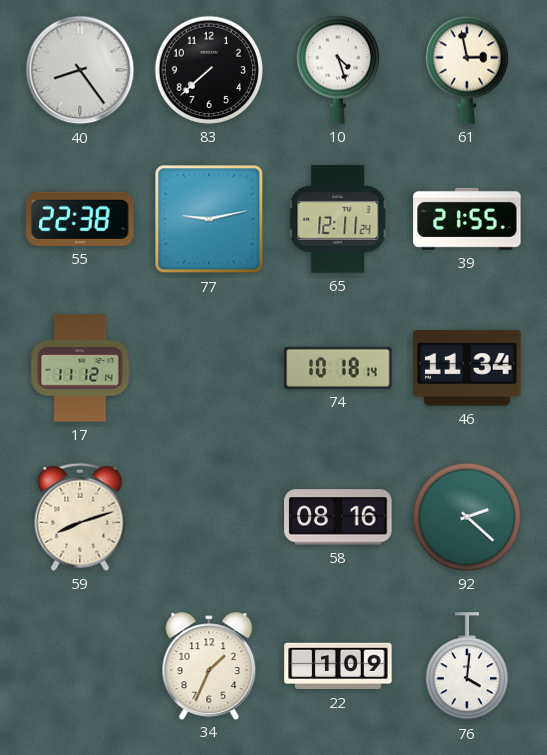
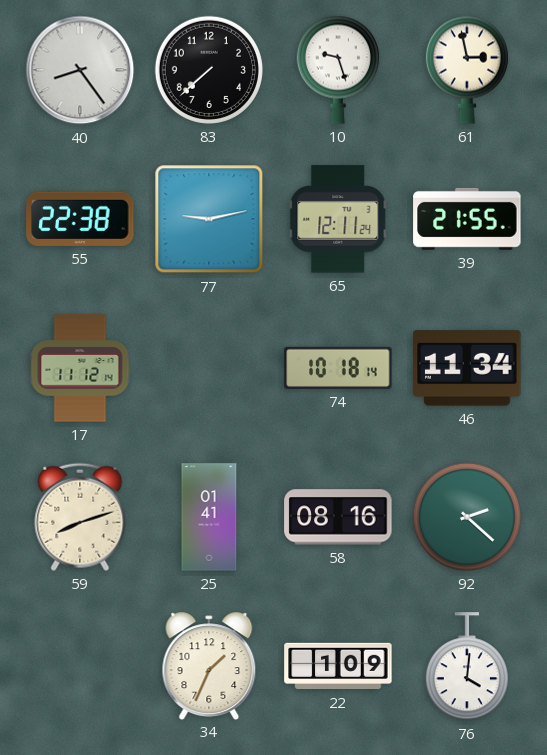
10: 4:27 -> 9:27 (338, 70)
25: none -> 01:41 (209, 517)
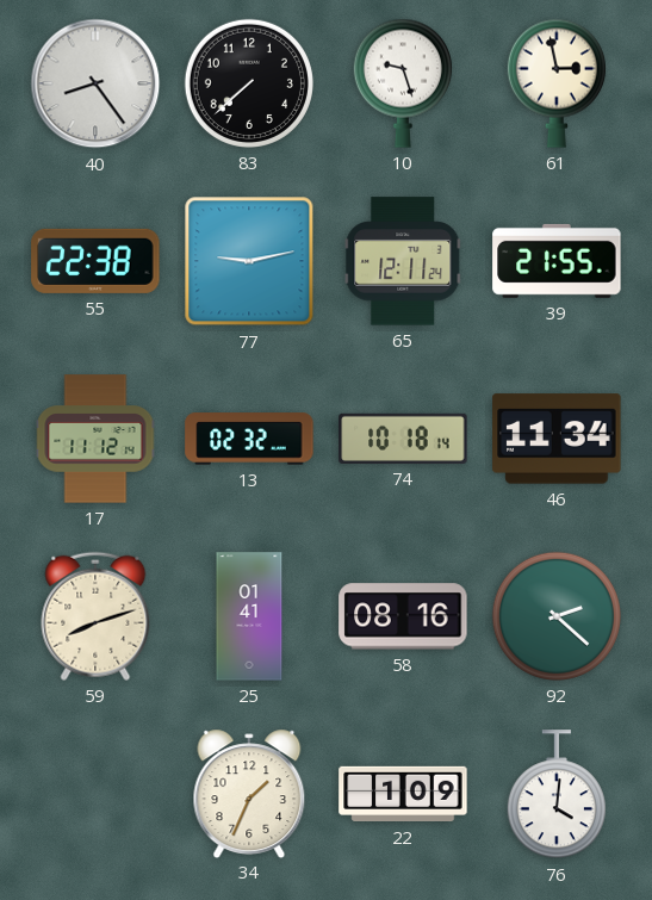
13: none -> 02:32 (249, 439)
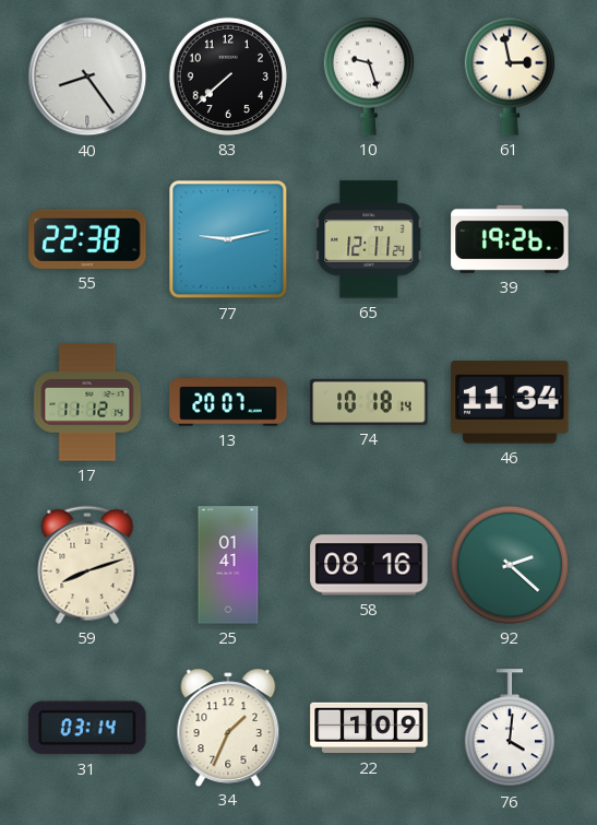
39: 21:55 -> 19:26 (510, 239)
13: 02:32 -> 20:07 (228, 402)
31: none -> 03:14 (87, 728)
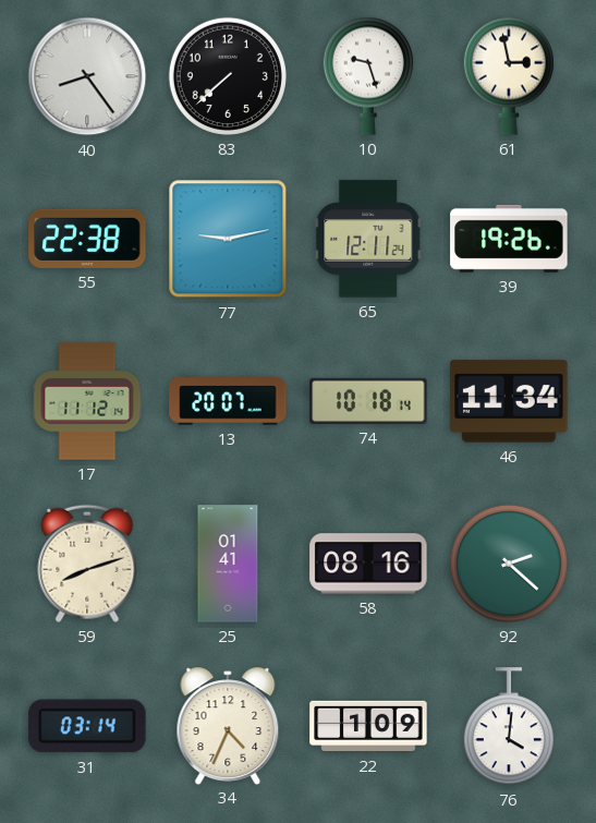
34: 1:34 -> 4:34 (228, 725)
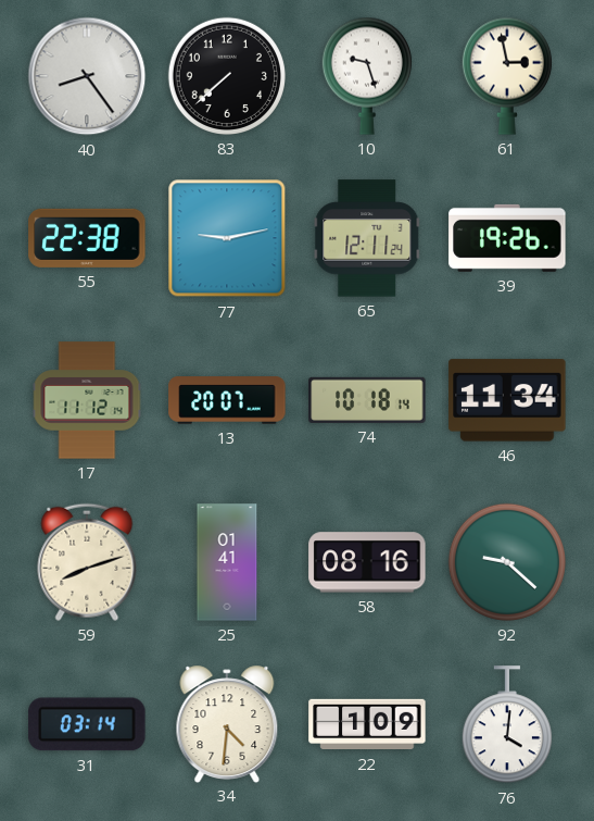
92: 2:22 -> 9:22 (507, 562)
34: 4:34 -> 4:31 (227, 723)
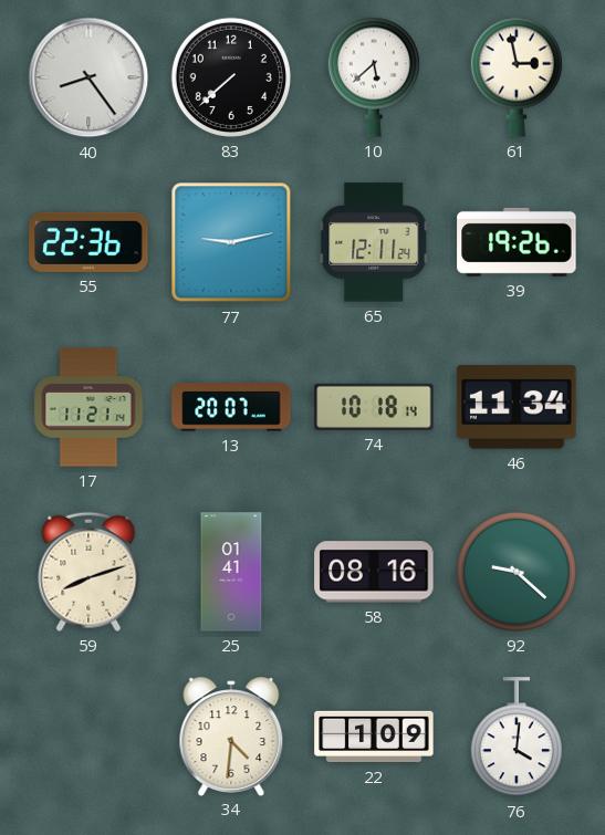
10: 9:27 -> 5:38 (374, 77)
55: 22:38 -> 22:36 (88, 242)
17: 11:12 -> 11:21 (88, 407)
31: 03:14 -> none (87, 724)
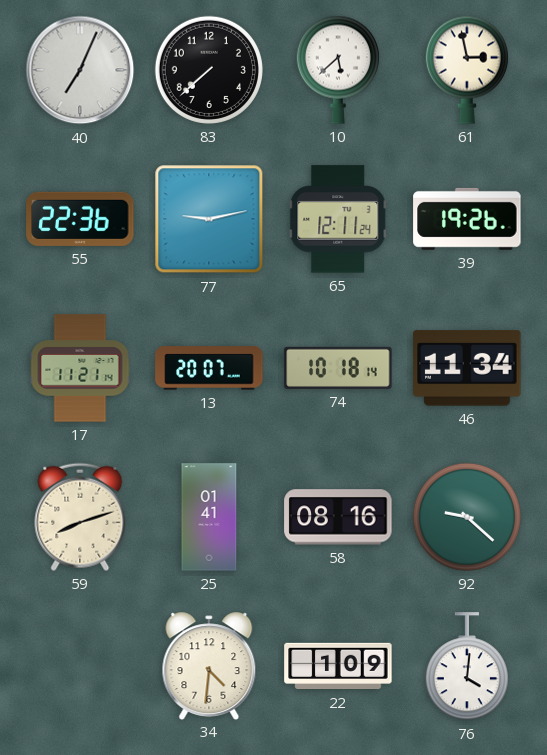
40: 8:24 -> 7:04 (80, 70)
